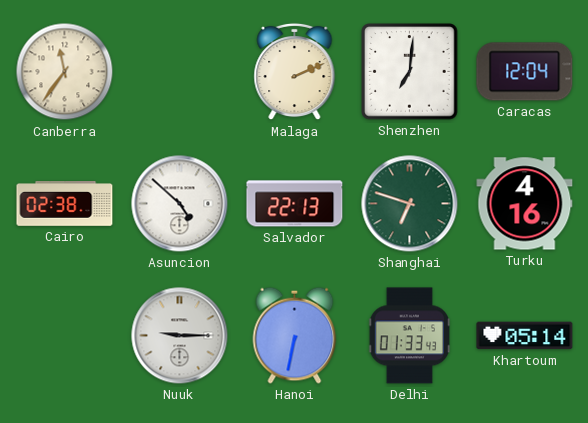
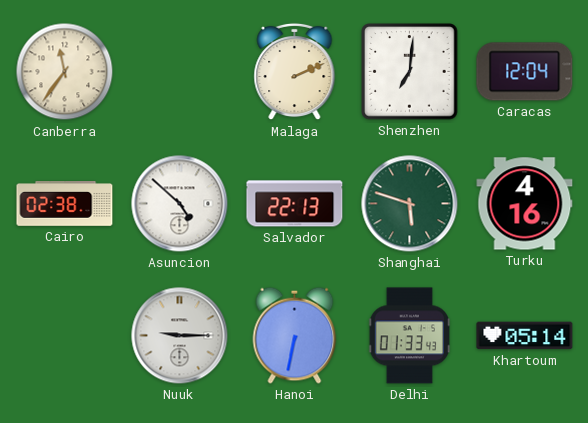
Shanghai: 6:48 -> 5:48 (410, 204)
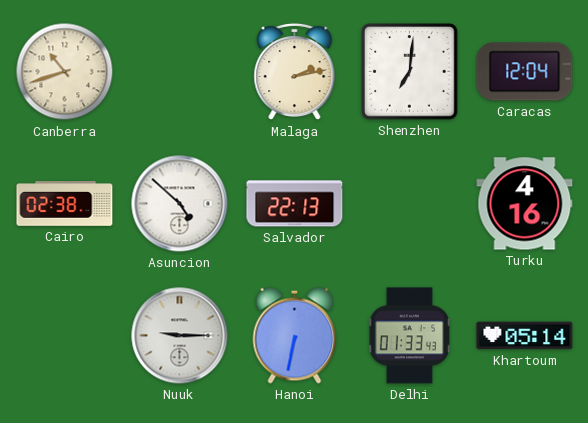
Canberra: 11:36 -> 10:42 (65, 72)
Malaga: 2:11 -> 2:13 (295, 72)
Shanghai: 5:48 -> none (410, 204)
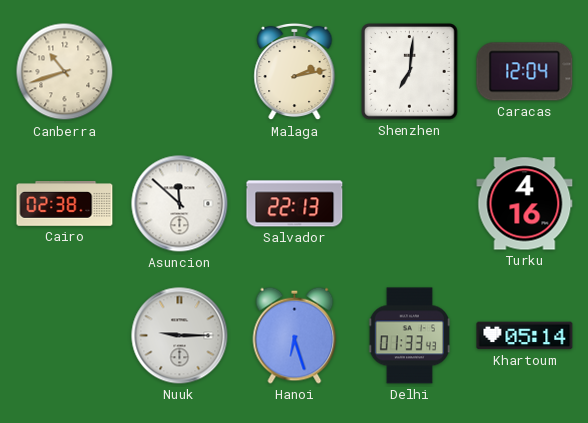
Asuncion: 4:52 -> 11:52 (180, 204)
Hanoi: 6:32 -> 6:27 (295, 335)
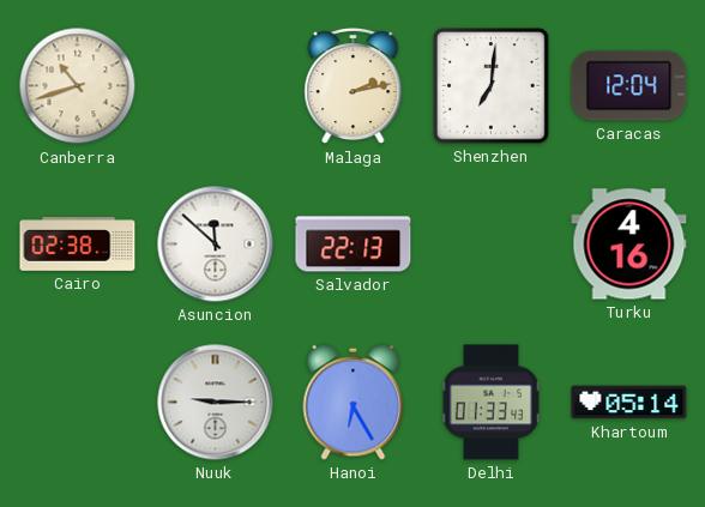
Hanoi: 6:27 -> 6:25 (354, 402)
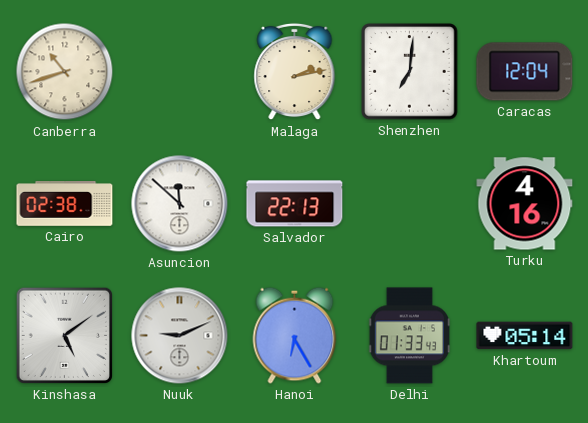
Kinshasa: none -> 5:09 (64, 335)
Nuuk: 9:15 -> 9:11 (180, 336)
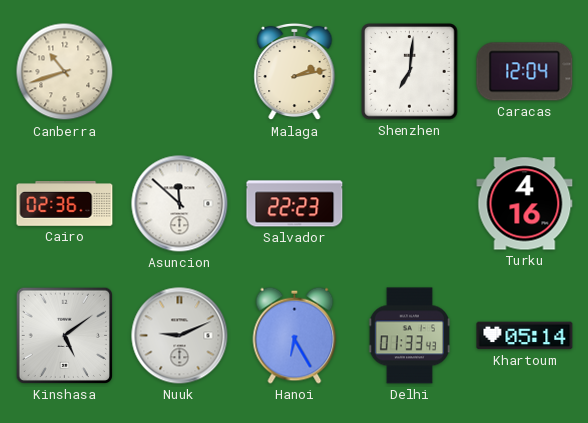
Cairo: 02:38 -> 02:36 (65, 204)
Salvador: 22:13 -> 22:23 (295, 204)
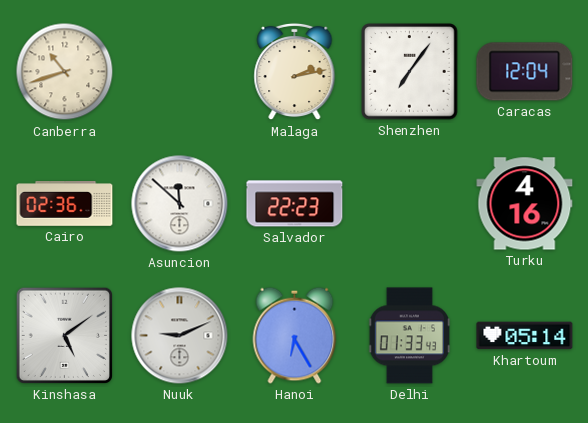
Shenzhen: 7:01 -> 7:06 (410, 72)
